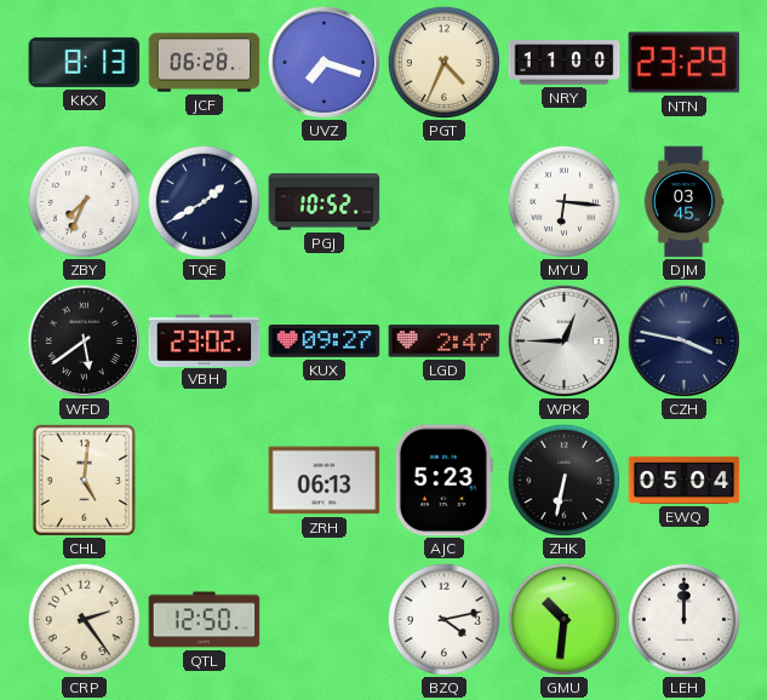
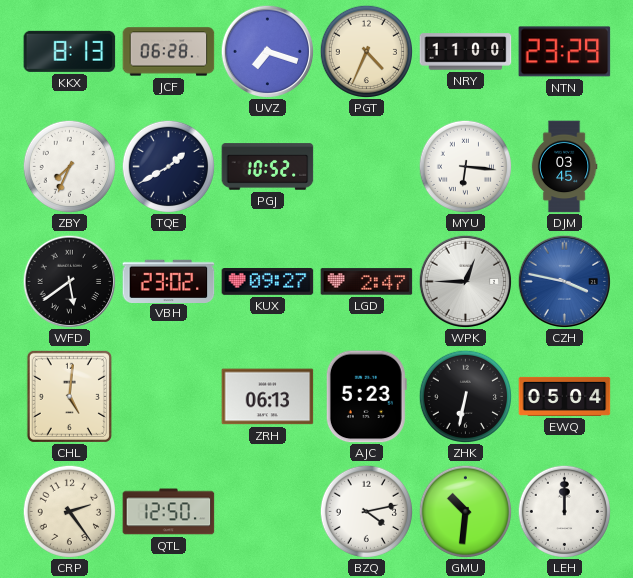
CZH dial: navy -> blue (564, 281)
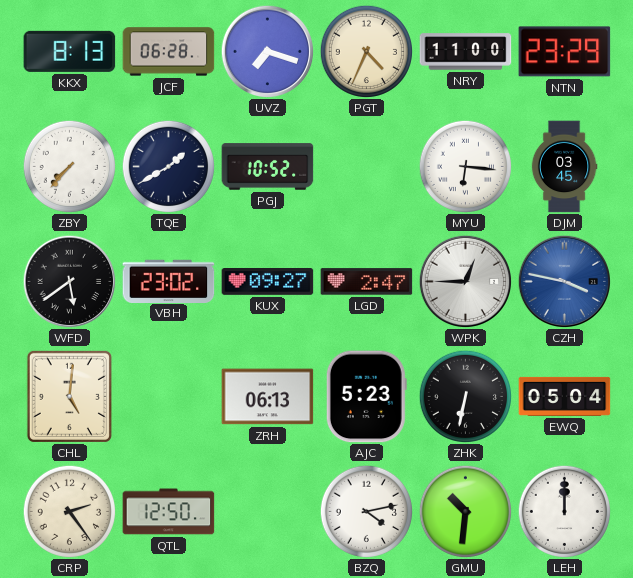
ZBY: 7:34 -> 7:37 (69, 166)
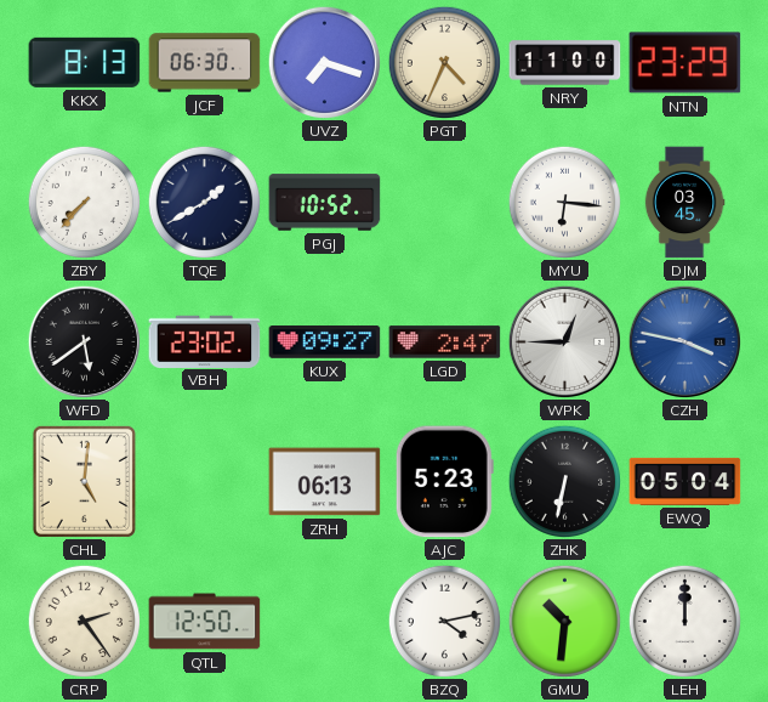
JCF: 06:28 -> 06:30 (205, 63)
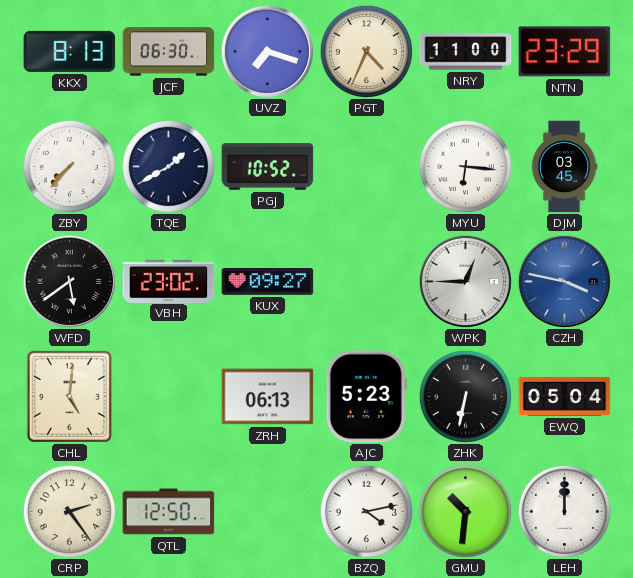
LGD: 2:47 -> none (445, 342)
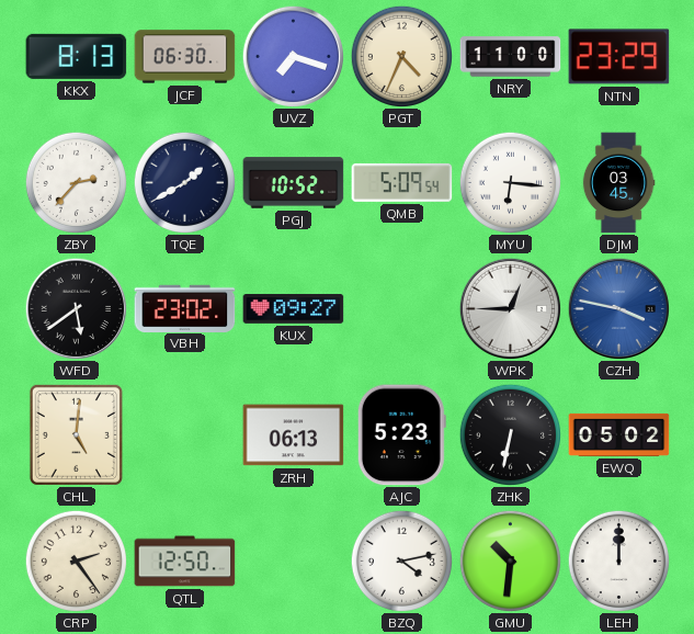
ZBY: 7:37 -> 2:37 (76, 182)
QMB: none -> 5:09 (402, 182)
EWQ: 05:04 -> 05:02 (619, 434)
